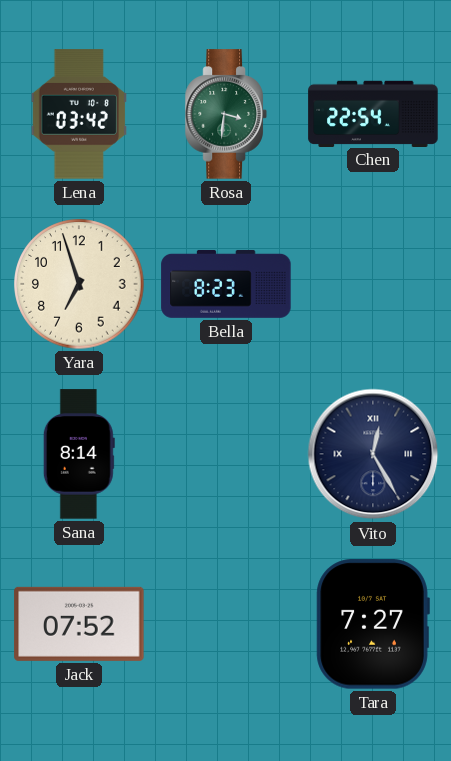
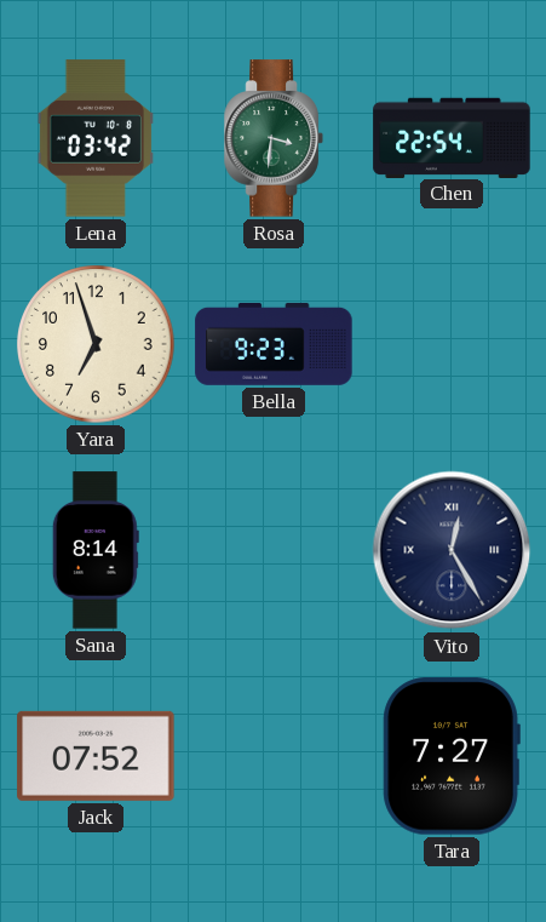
Bella: 8:23 -> 9:23 (274, 344)
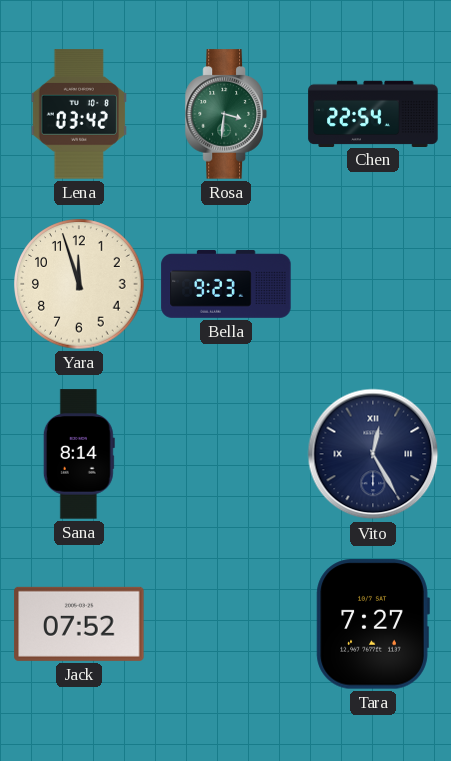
Yara: 6:57 -> 11:57 (79, 284)
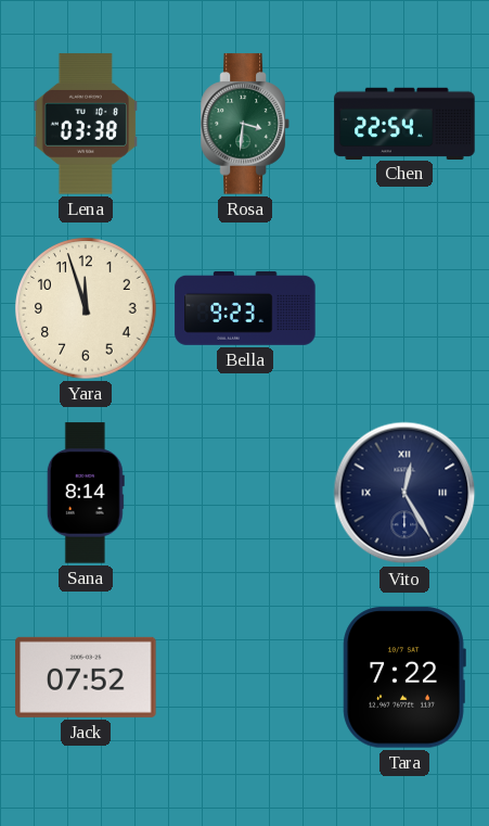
Lena: 03:42 -> 03:38 (86, 124)
Tara: 7:27 -> 7:22 (404, 677)
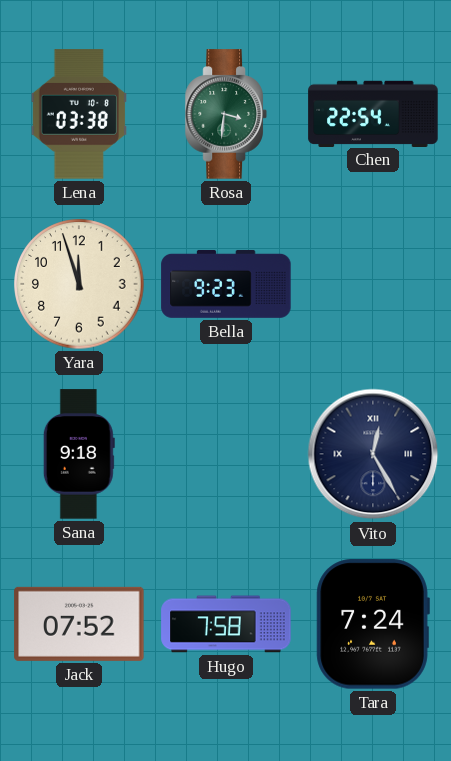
Sana: 8:14 -> 9:18 (79, 454)
Hugo: none -> 7:58 (226, 624)
Tara: 7:22 -> 7:24 (373, 624)
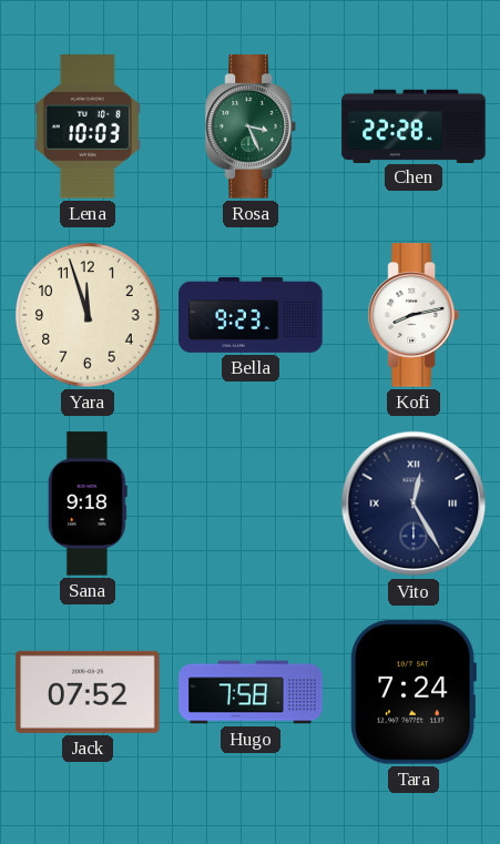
Lena: 03:38 -> 10:03 (88, 126)
Rosa: 3:31 -> 3:26 (251, 126)
Chen: 22:54 -> 22:28 (414, 125)
Kofi: none -> 8:13 (414, 315)
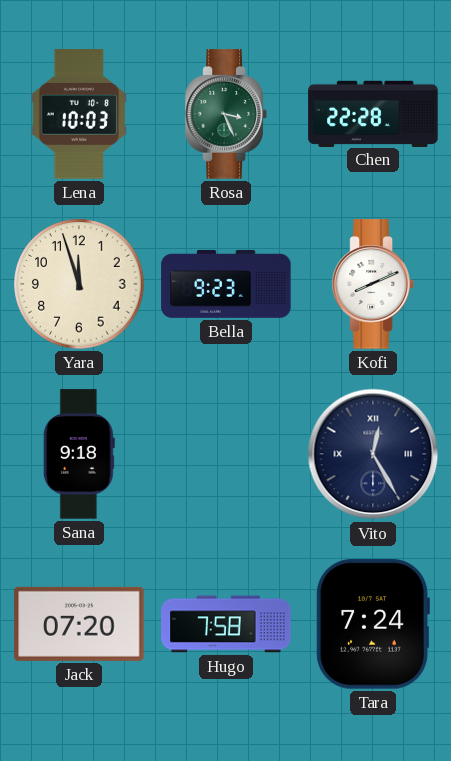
Kofi: 8:13 -> 8:11 (373, 284)
Jack: 07:52 -> 07:20 (79, 624)
